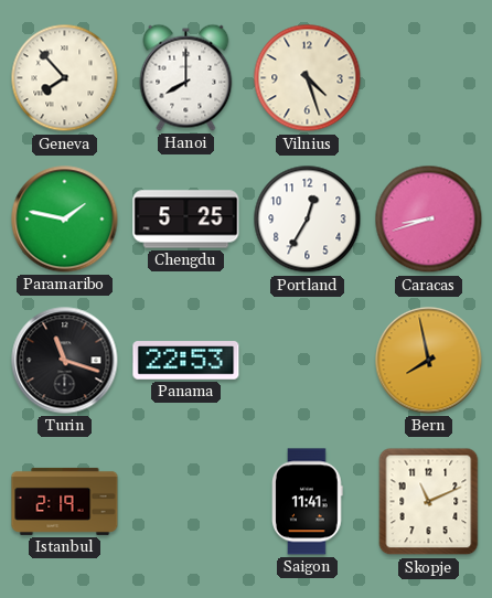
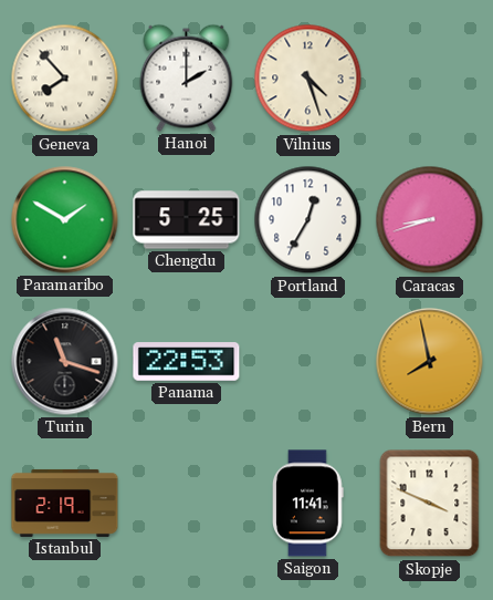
Hanoi: 8:00 -> 2:00 (187, 77)
Paramaribo: 1:47 -> 1:50 (65, 220)
Skopje: 11:11 -> 3:49 (430, 504)
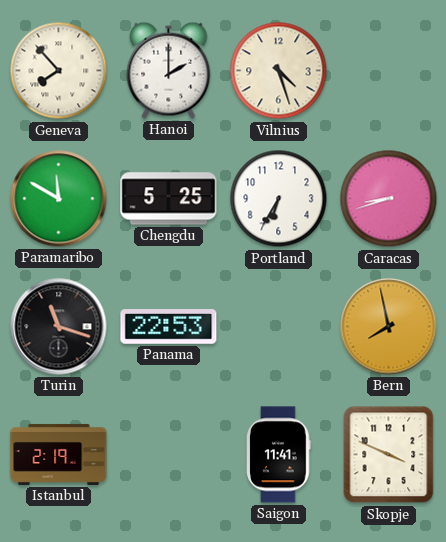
Paramaribo: 1:50 -> 11:50 (59, 199)
Portland: 12:35 -> 6:35 (279, 199)
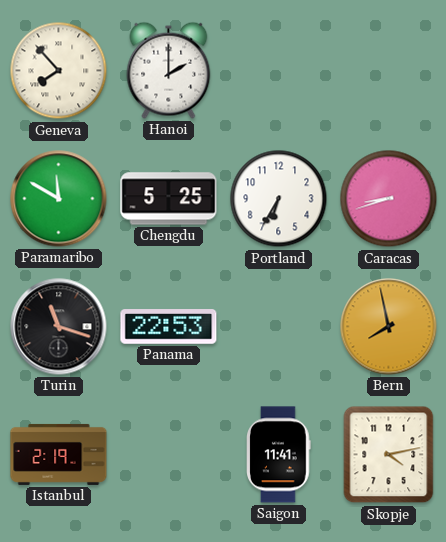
Vilnius: 4:27 -> none (279, 71)
Skopje: 3:49 -> 4:13 (389, 455)
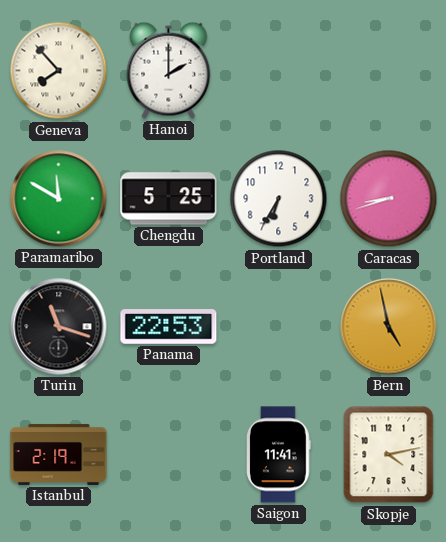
Bern: 7:58 -> 4:58 (389, 327)
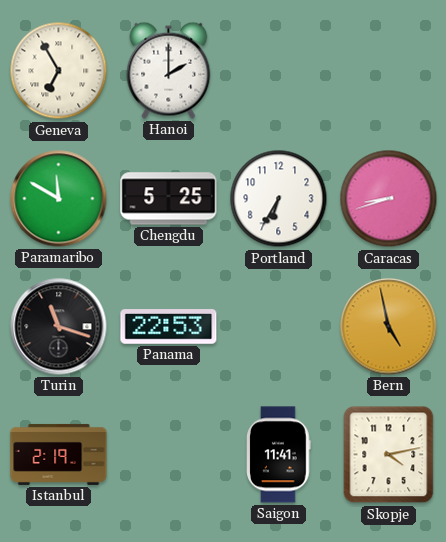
Geneva: 7:53 -> 6:55 (59, 71)
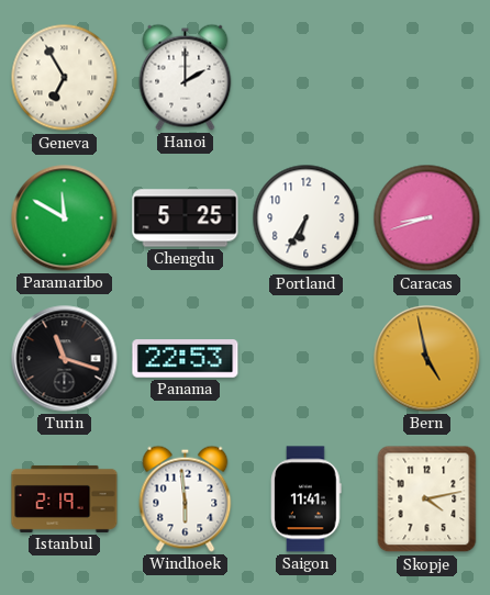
Windhoek: none -> 5:59 (186, 498)
